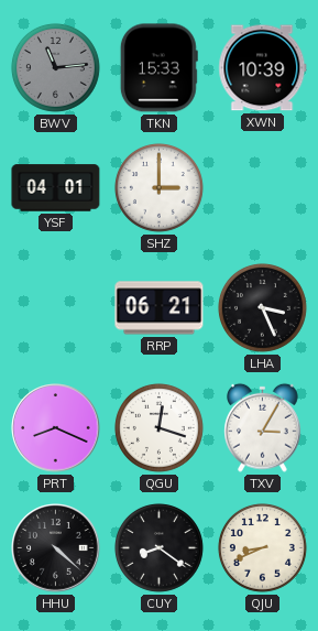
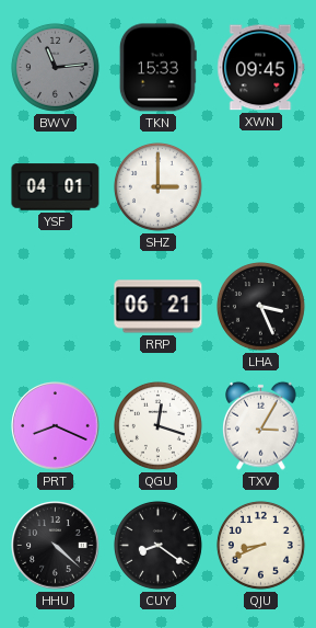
XWN: 10:39 -> 09:45 (261, 68)
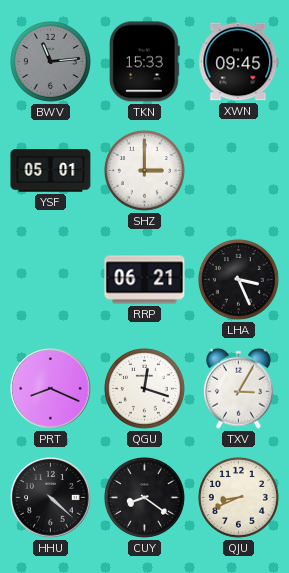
YSF: 04:01 -> 05:01 (51, 171)
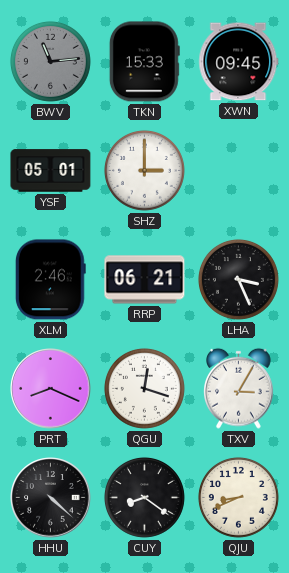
XLM: none -> 2:46 (50, 280)
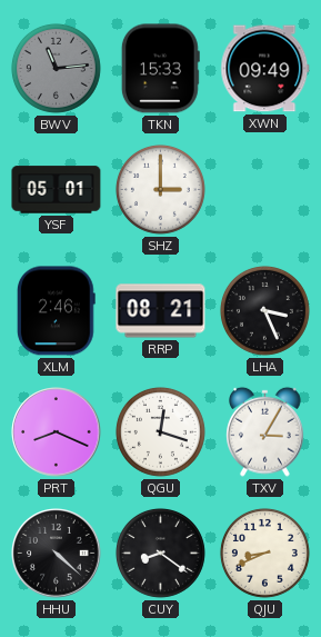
XWN: 09:45 -> 09:49 (265, 69)
RRP: 06:21 -> 08:21 (161, 311)
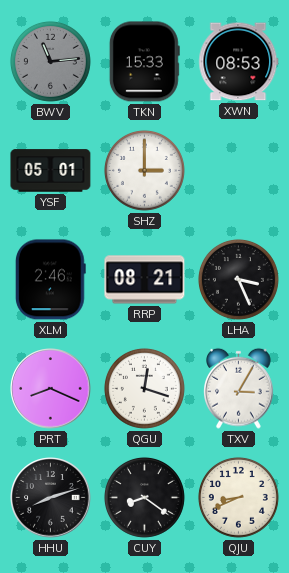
XWN: 09:49 -> 08:53 (239, 62)
HHU: 4:22 -> 8:12 (51, 498)
